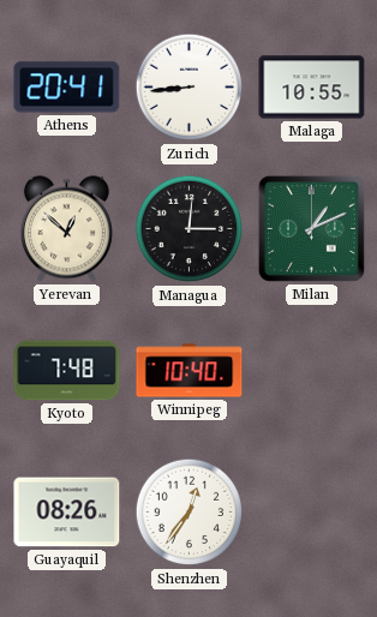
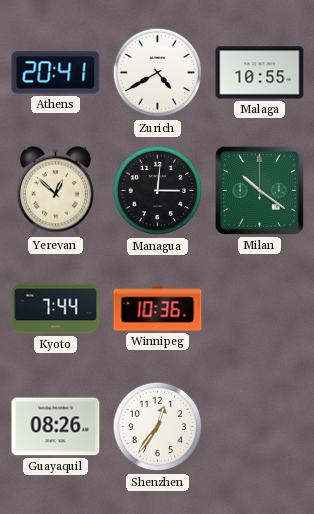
Zurich: 8:44 -> 4:40 (158, 73)
Milan: 1:11 -> 10:21 (259, 190)
Kyoto: 7:48 -> 7:44 (56, 309)
Winnipeg: 10:40 -> 10:36 (158, 309)
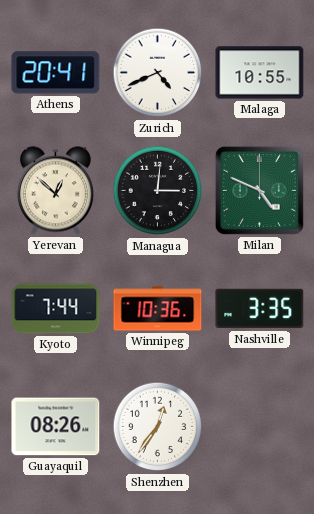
Zurich: 4:40 -> 4:41 (158, 73)
Milan: 10:21 -> 4:49 (259, 190)
Nashville: none -> 3:35 (260, 309)
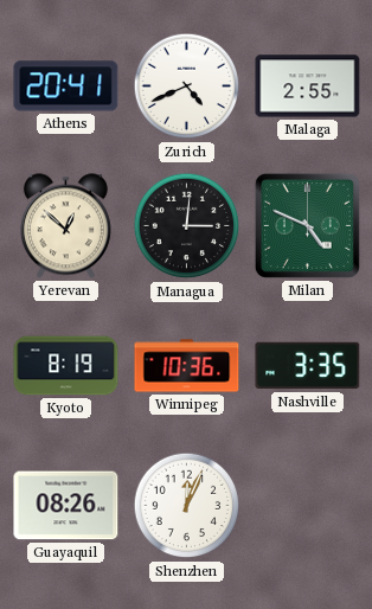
Malaga: 10:55 -> 2:55 (308, 86)
Kyoto: 7:44 -> 8:19 (66, 366)
Shenzhen: 12:36 -> 12:04 (187, 506)
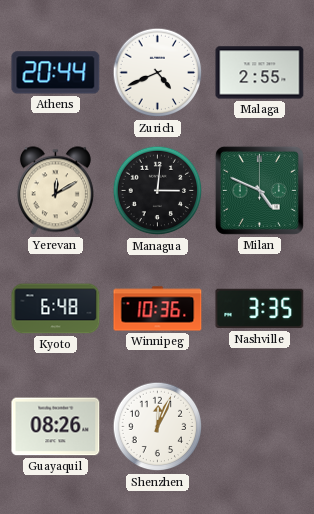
Athens: 20:41 -> 20:44 (56, 73)
Yerevan: 12:52 -> 12:10 (55, 191)
Kyoto: 8:19 -> 6:48 (56, 309)
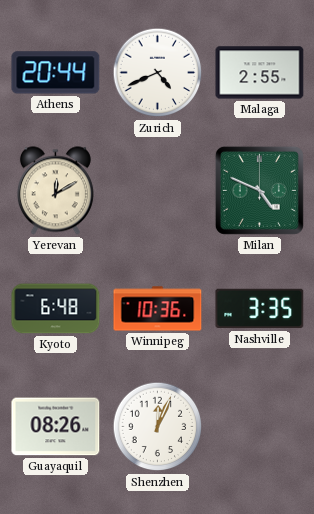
Managua: 3:01 -> none (158, 191)
